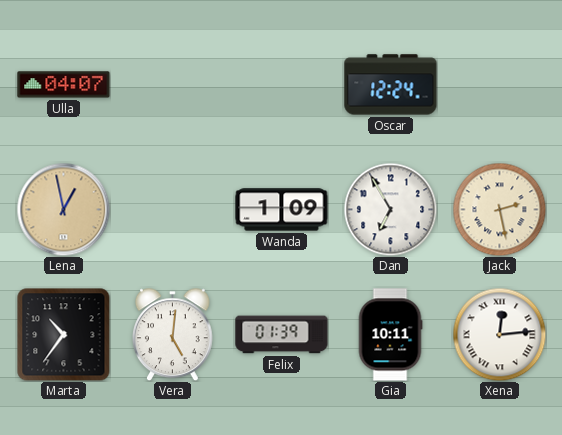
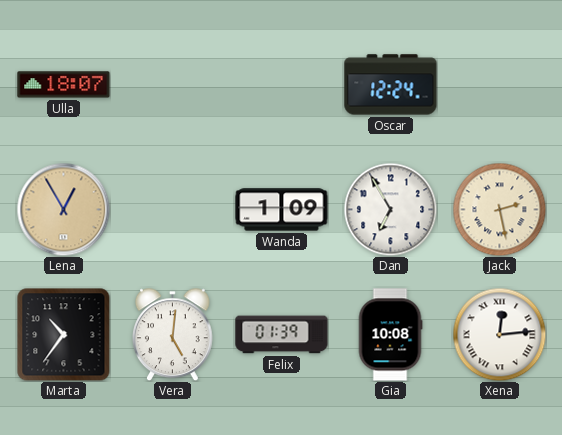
Ulla: 04:07 -> 18:07 (64, 85)
Lena: 12:58 -> 12:55 (63, 209)
Gia: 10:11 -> 10:08 (390, 335)
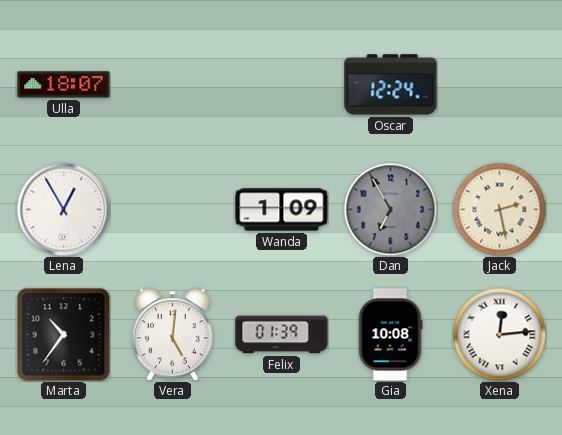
Lena dial: champagne -> white (63, 209)
Dan dial: white -> grey (390, 209)
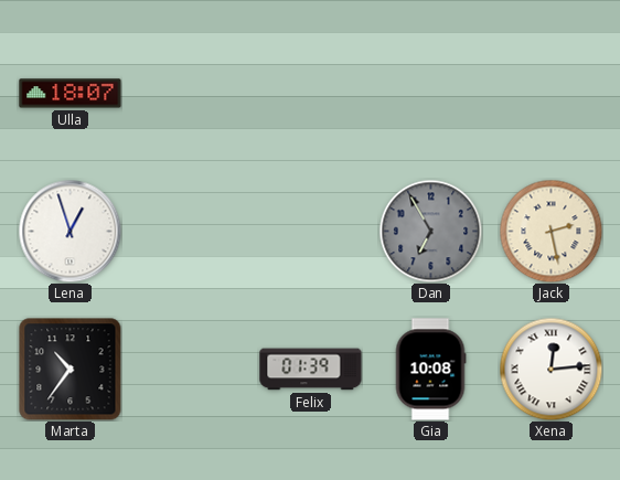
Oscar: 12:24 -> none (391, 85)
Lena: 12:55 -> 12:57 (70, 231)
Wanda: 1:09 -> none (282, 210)
Vera: 5:01 -> none (172, 334)
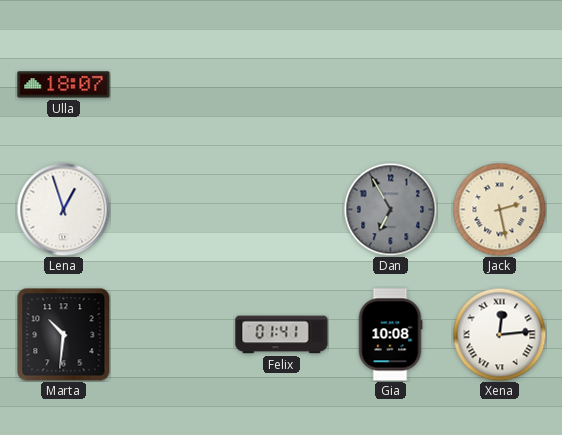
Marta: 10:36 -> 10:31 (64, 335)
Felix: 01:39 -> 01:41 (282, 335)
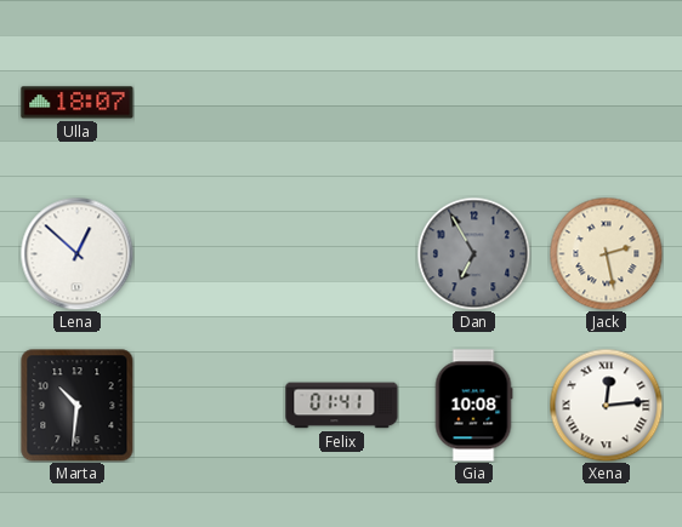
Lena: 12:57 -> 12:52 (76, 253)
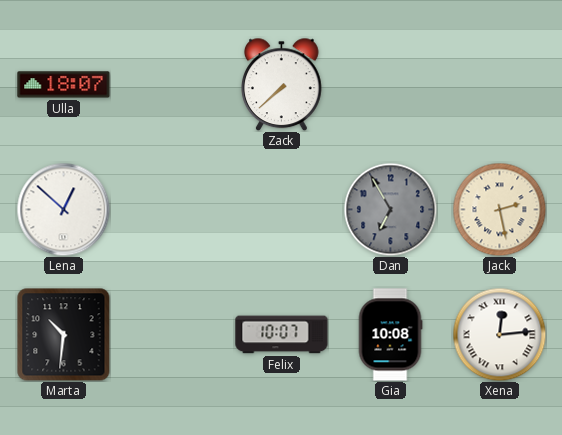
Zack: none -> 7:38 (281, 84)
Felix: 01:41 -> 10:07 (282, 335)
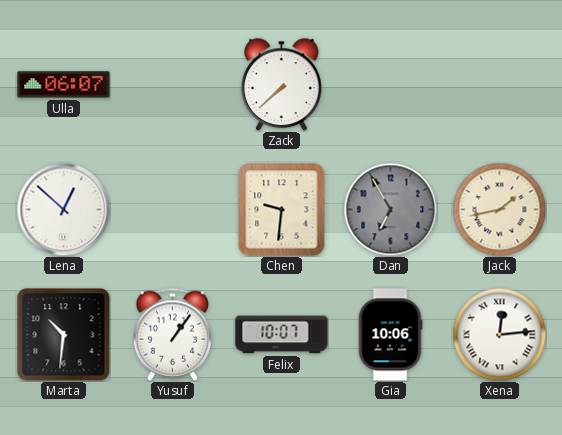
Ulla: 18:07 -> 06:07 (64, 85)
Chen: none -> 9:31 (282, 210)
Jack: 2:28 -> 1:43 (499, 209)
Yusuf: none -> 1:06 (173, 334)
Gia: 10:08 -> 10:06 (390, 335)
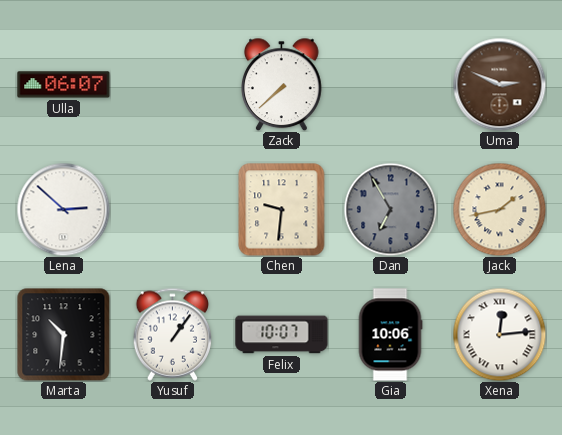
Uma: none -> 2:49 (499, 84)
Lena: 12:52 -> 2:52 (63, 209)
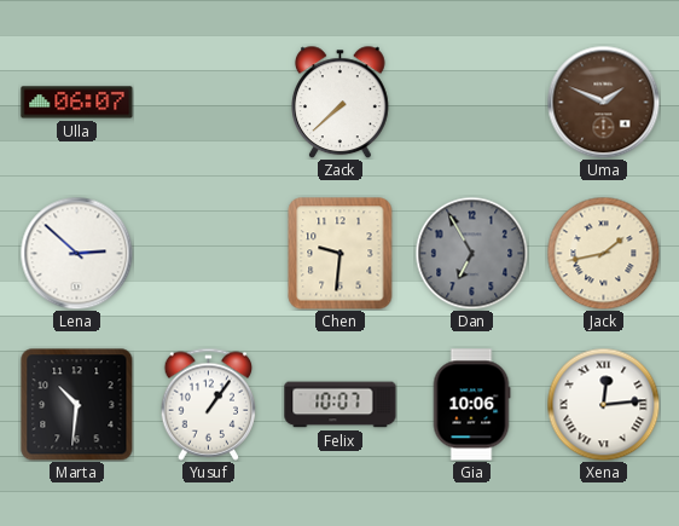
Uma: 2:49 -> 1:49 (603, 102)
